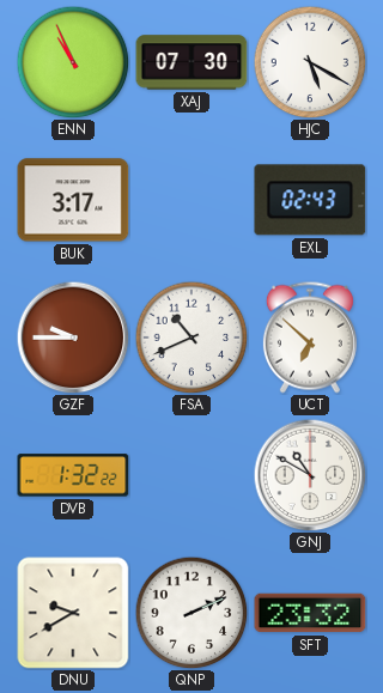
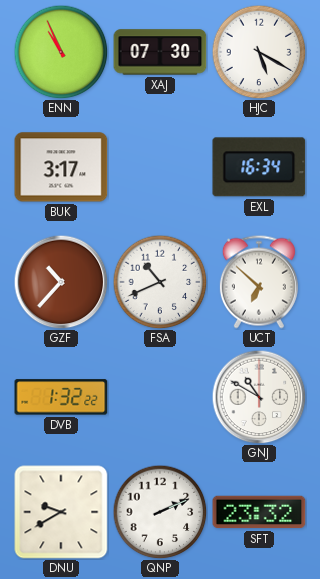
EXL: 02:43 -> 16:34 (259, 167)
GZF: 9:45 -> 10:37 (61, 282)
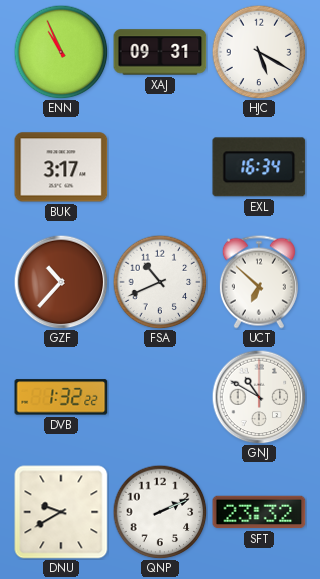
XAJ: 07:30 -> 09:31 (160, 52)
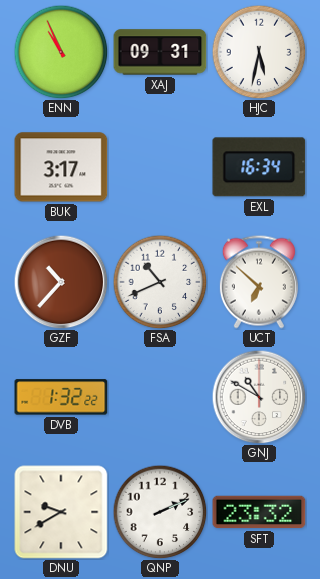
HJC: 5:20 -> 5:32 (259, 52)
